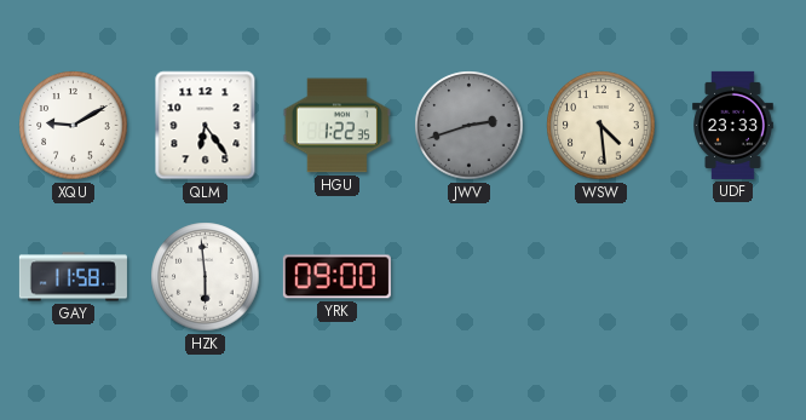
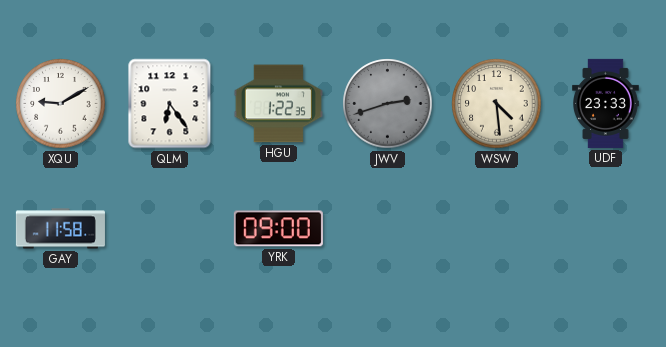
HZK: 5:59 -> none (206, 277)
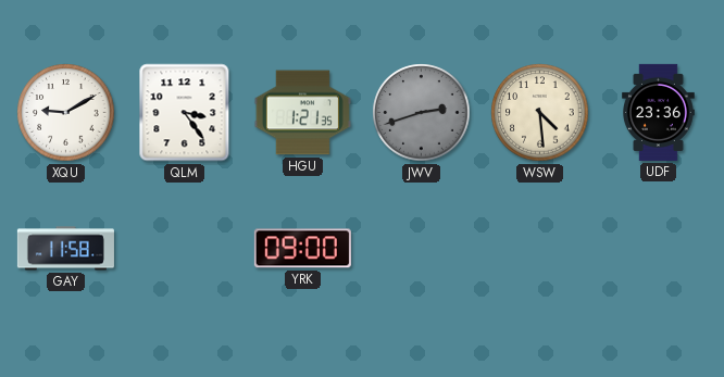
QLM: 6:24 -> 3:24 (185, 113)
HGU: 1:22 -> 1:21 (302, 113)
UDF: 23:33 -> 23:36 (659, 112)
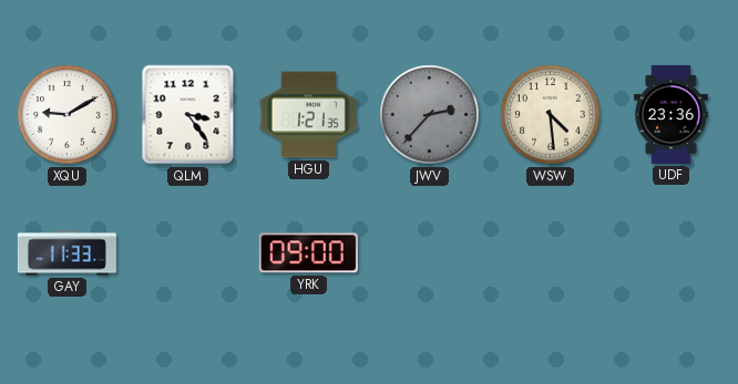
JWV: 2:42 -> 2:37 (430, 115)
GAY: 11:58 -> 11:33 (66, 253)
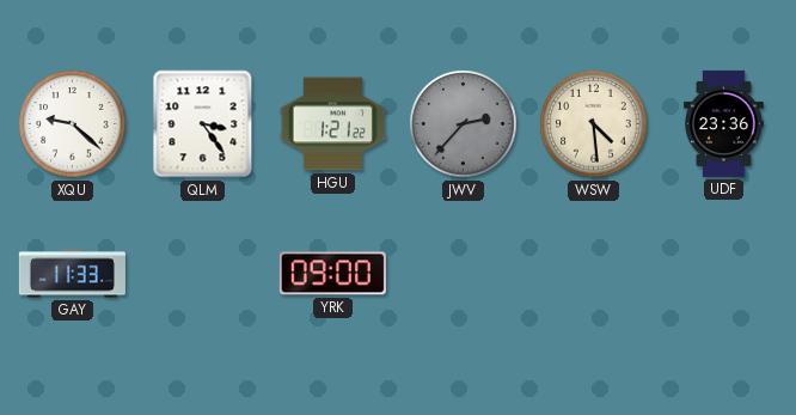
XQU: 9:10 -> 9:22 (73, 124)
HGU: 1:21:35 -> 1:21:22 (332, 124)
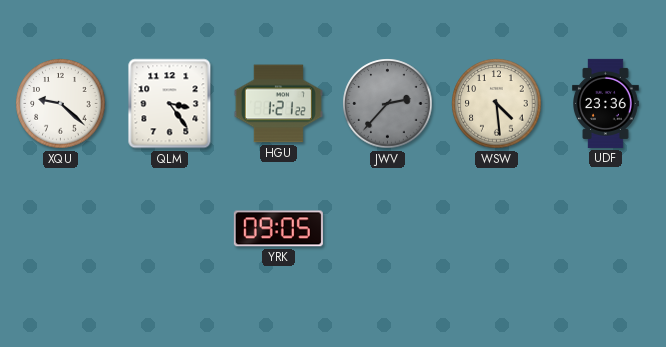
GAY: 11:33 -> none (72, 274)
YRK: 09:00 -> 09:05 (278, 229)
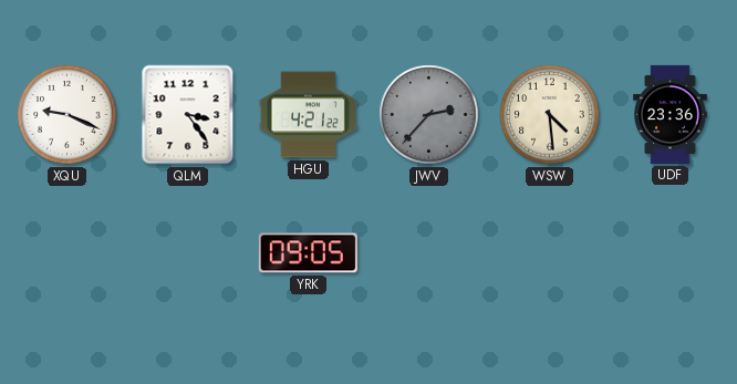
XQU: 9:22 -> 9:19 (68, 115)
HGU: 1:21 -> 4:21 (308, 115)
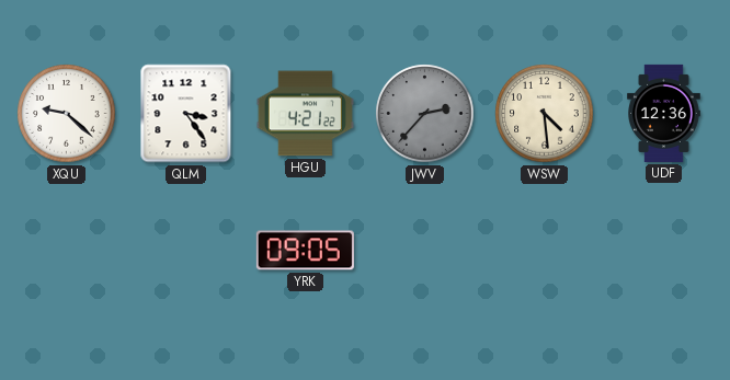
XQU: 9:19 -> 9:22 (67, 114)
UDF: 23:36 -> 12:36 (664, 113)
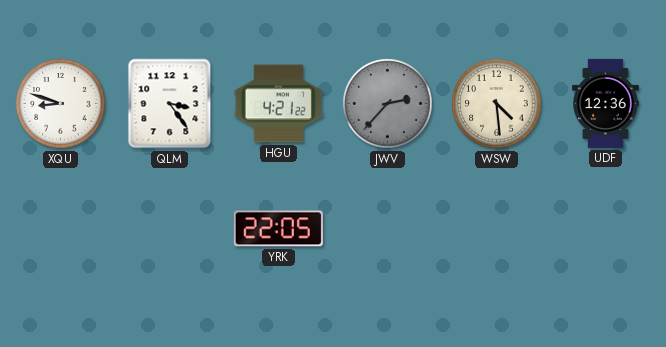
XQU: 9:22 -> 8:48 (61, 104)
YRK: 09:05 -> 22:05 (278, 229)
